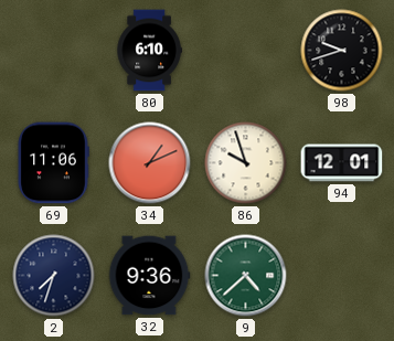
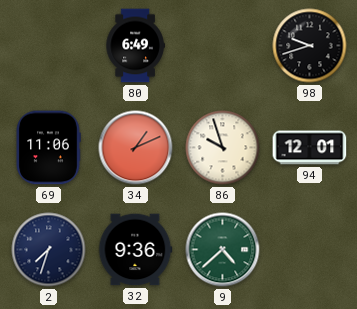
80: 6:10 -> 6:49 (135, 46)
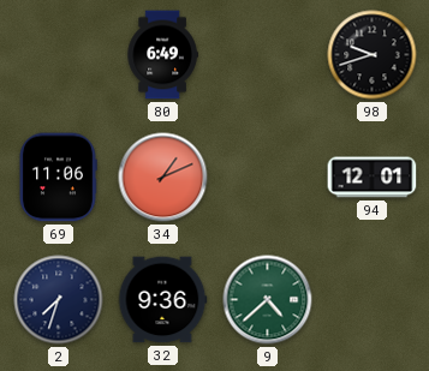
86: 9:57 -> none (223, 148)
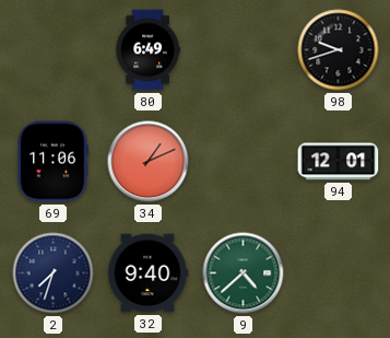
32: 9:36 -> 9:40 (147, 273)
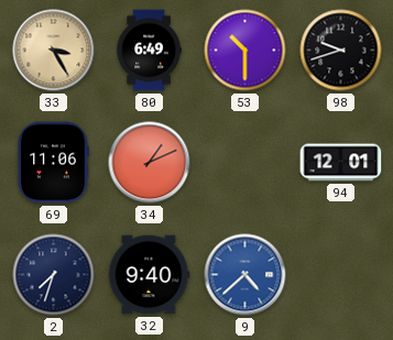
33: none -> 3:25 (54, 51)
53: none -> 10:30 (245, 51)
9 dial: green -> blue (245, 275)
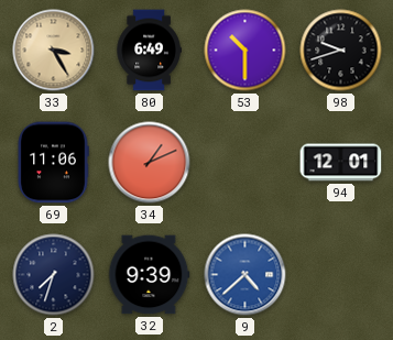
32: 9:40 -> 9:39 (149, 275)
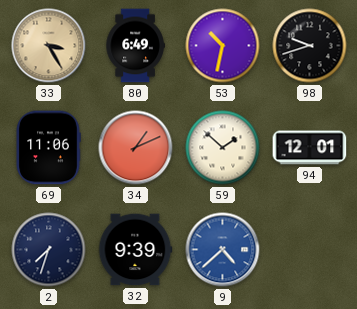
53: 10:30 -> 10:32 (223, 46)
59: none -> 1:52 (223, 148)
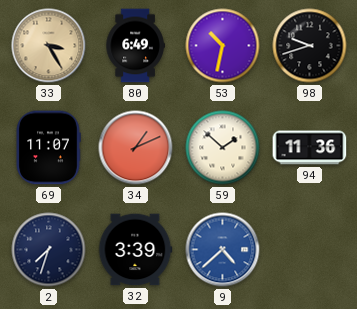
69: 11:06 -> 11:07 (48, 148)
94: 12:01 -> 11:36 (310, 148)
32: 9:39 -> 3:39 (135, 250)
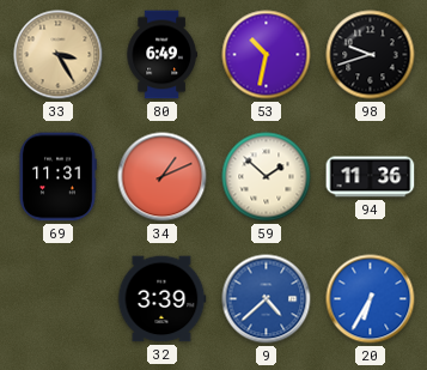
69: 11:07 -> 11:31 (57, 177)
2: 7:33 -> none (49, 250)
20: none -> 6:35 (371, 299)
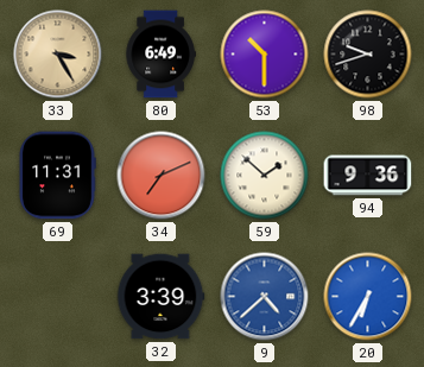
53: 10:32 -> 10:30 (265, 55)
34: 1:11 -> 7:11 (162, 176)
94: 11:36 -> 9:36 (368, 176)
